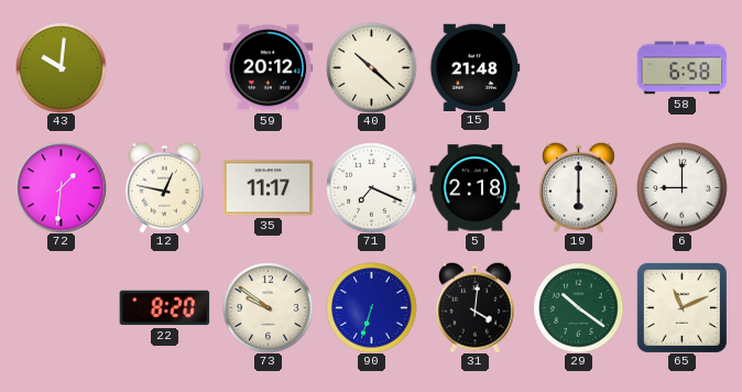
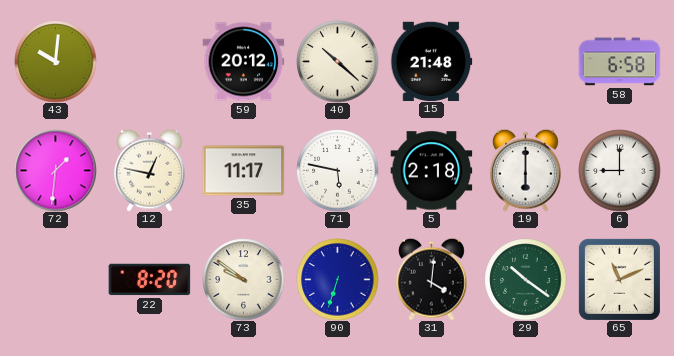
71: 7:19 -> 5:47 (337, 170)
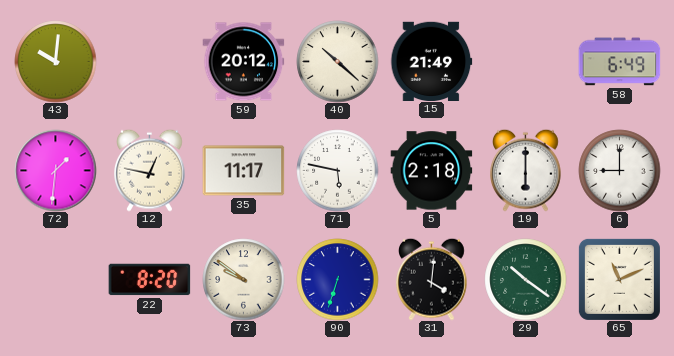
15: 21:48 -> 21:49 (431, 61)
58: 6:58 -> 6:49 (619, 62)
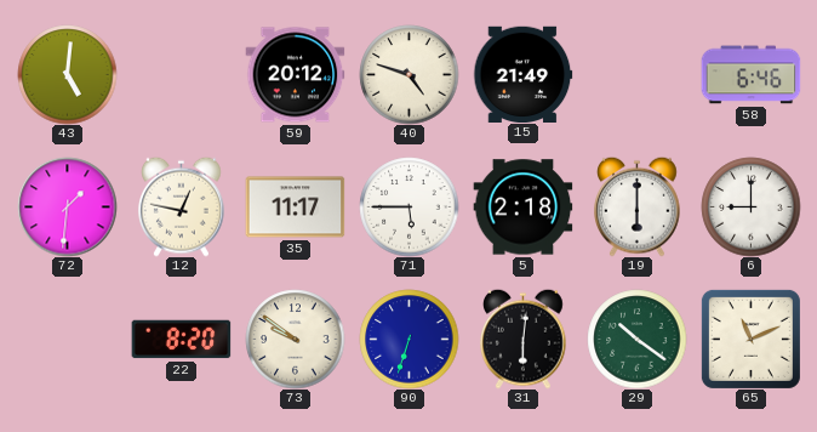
43: 10:01 -> 5:01 (67, 74)
40: 10:22 -> 4:48 (408, 74)
58: 6:49 -> 6:46 (750, 75)
71: 5:47 -> 5:45 (408, 206)
31: 4:01 -> 6:01 (524, 339)
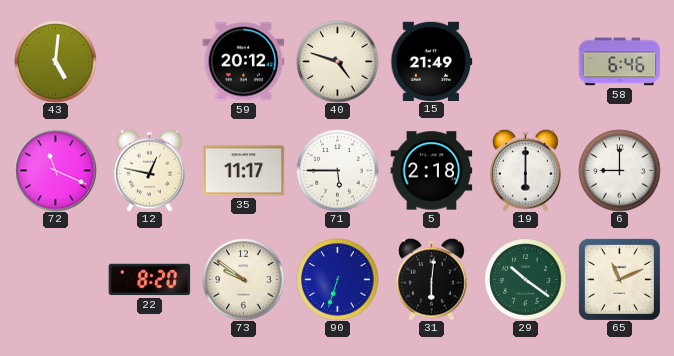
72: 1:31 -> 11:19 (55, 170)
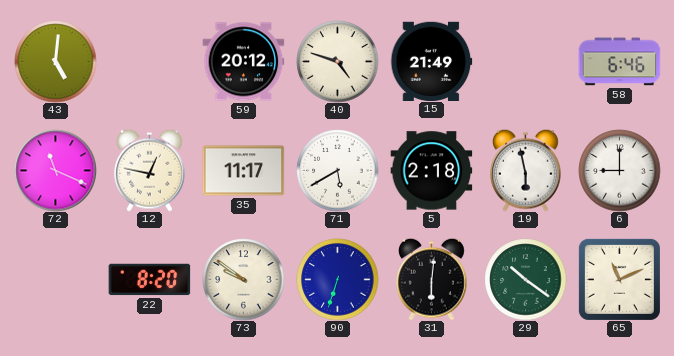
71: 5:45 -> 5:40 (337, 170)
19: 6:00 -> 5:58 (526, 170)
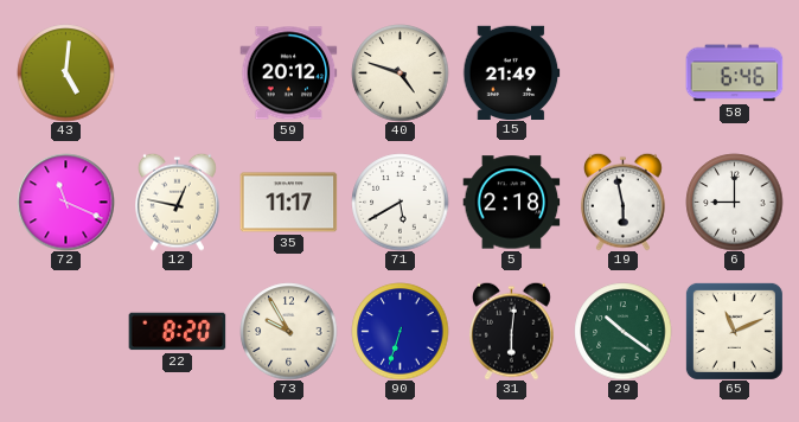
73: 9:51 -> 9:55 (288, 331)
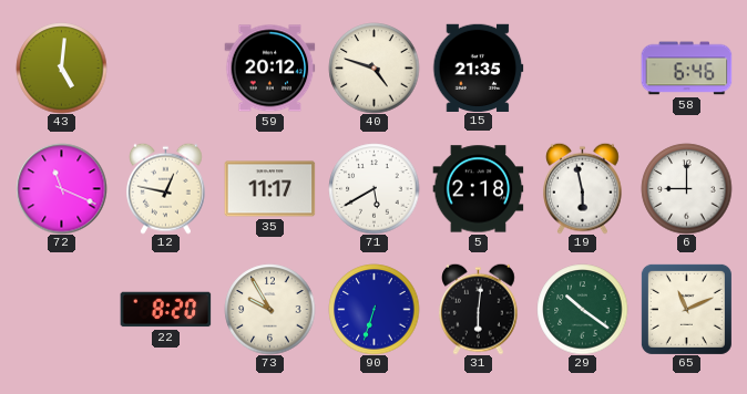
15: 21:49 -> 21:35 (478, 68)
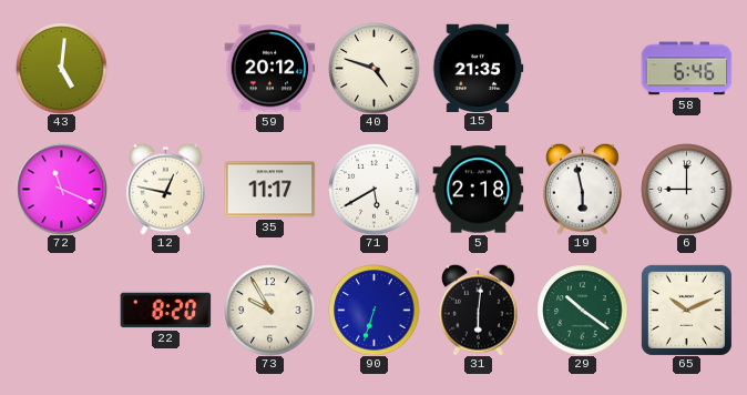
65: 11:11 -> 10:11 (686, 310)
